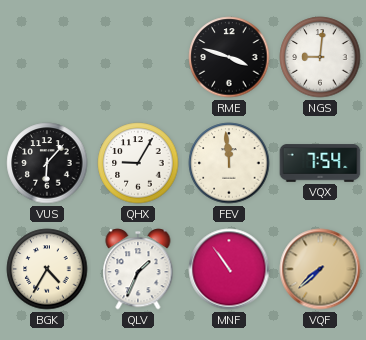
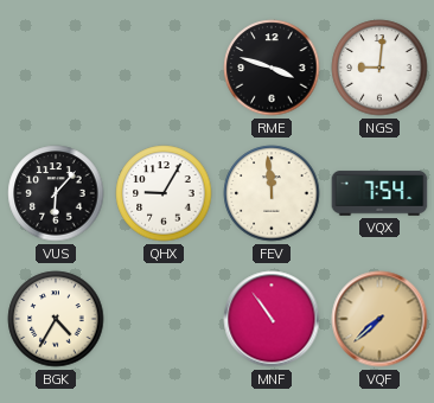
QLV: 1:34 -> none (138, 269)
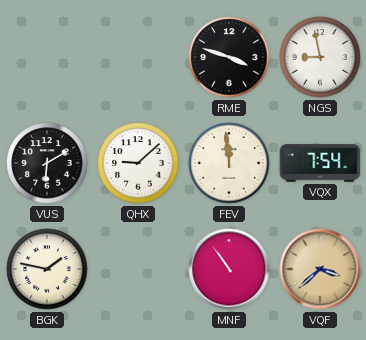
NGS: 9:01 -> 8:58 (320, 57)
VUS: 6:07 -> 6:10 (47, 163)
QHX: 9:05 -> 9:08 (138, 163)
BGK: 4:35 -> 1:47 (47, 269)
VQF: 7:38 -> 3:38 (320, 269)
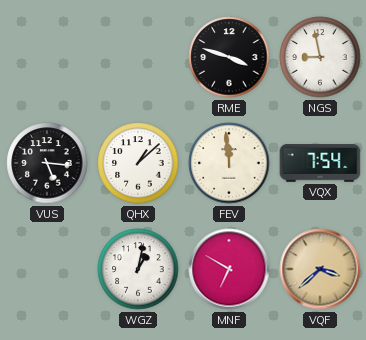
VUS: 6:10 -> 5:16 (47, 163)
QHX: 9:08 -> 1:08 (138, 163)
BGK: 1:47 -> none (47, 269)
WGZ: none -> 1:02 (138, 269)
MNF: 10:54 -> 6:50 (229, 269)
